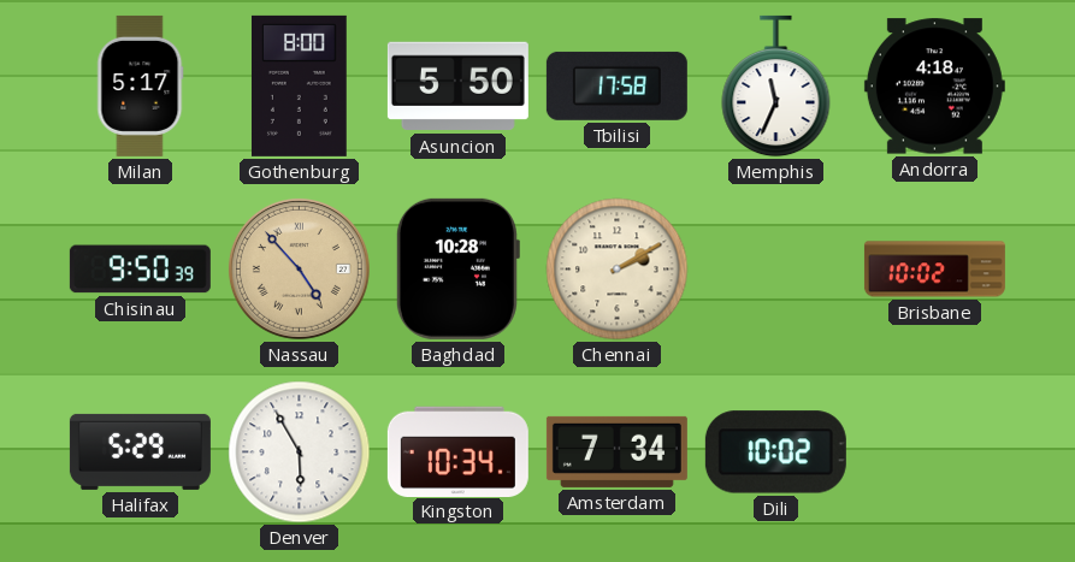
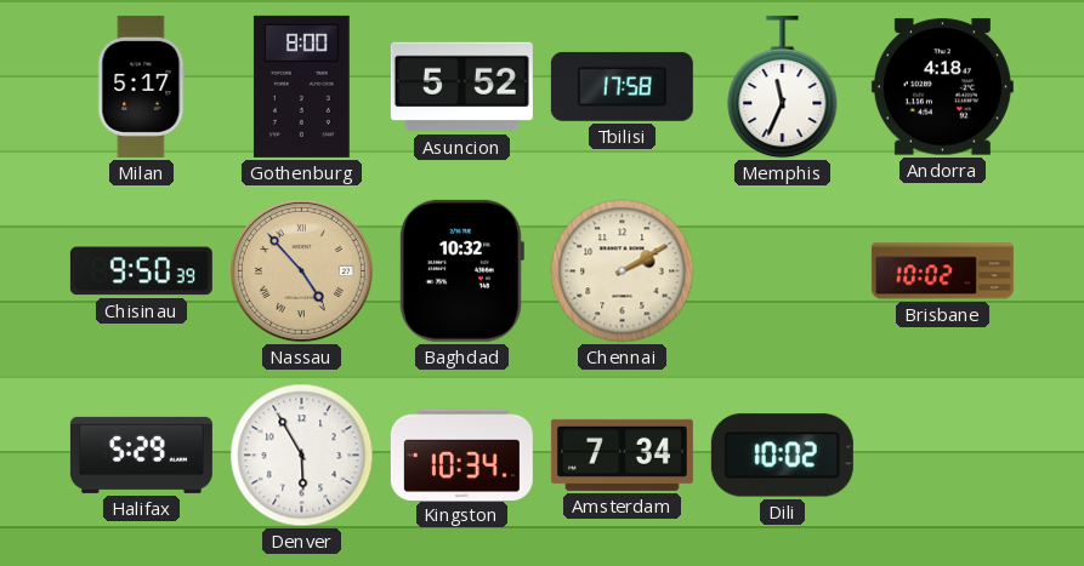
Asuncion: 5:50 -> 5:52 (461, 87)
Baghdad: 10:28 -> 10:32 (461, 270)
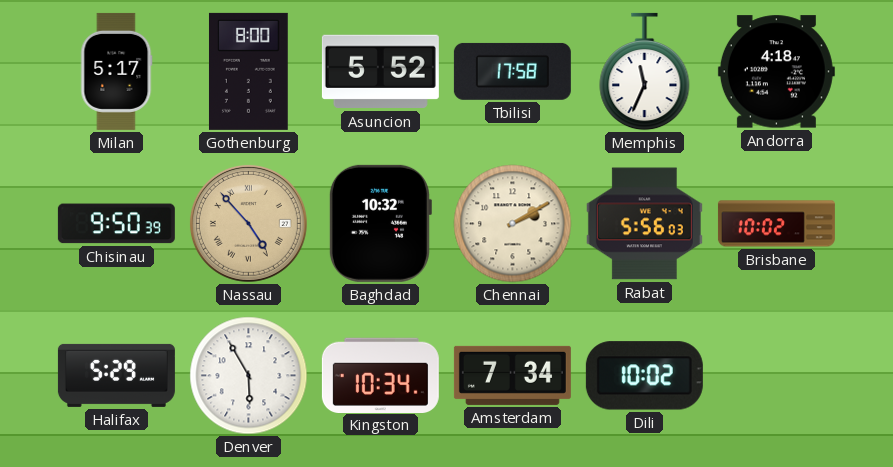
Rabat: none -> 5:56 (644, 224)
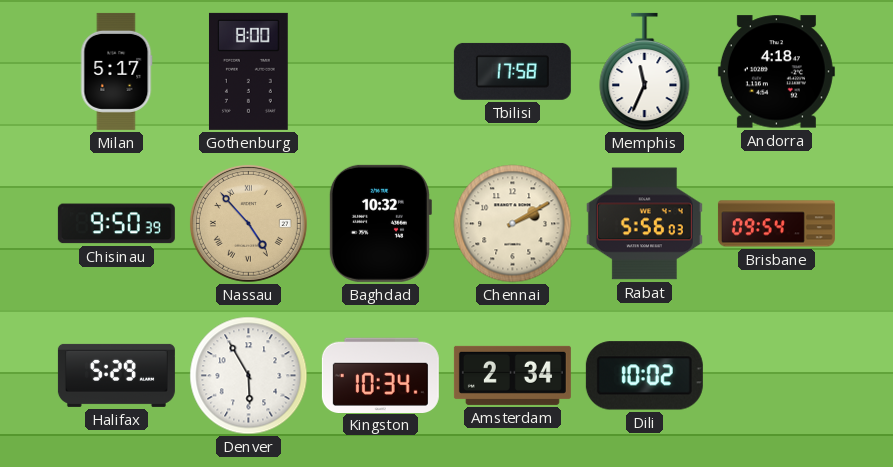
Asuncion: 5:52 -> none (380, 72)
Brisbane: 10:02 -> 09:54 (776, 224)
Amsterdam: 7:34 -> 2:34 (512, 375)
